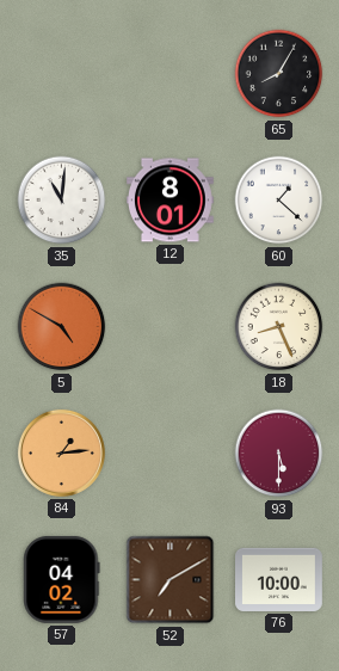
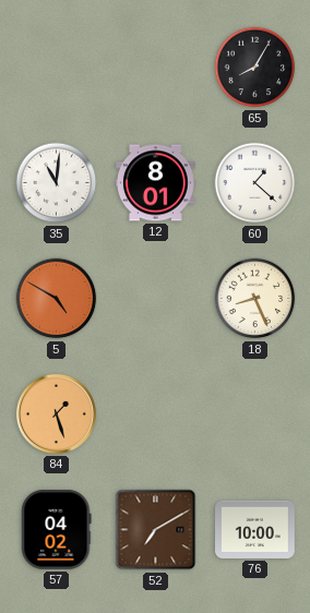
84: 1:14 -> 1:27 (56, 413)
93: 5:30 -> none (279, 454)
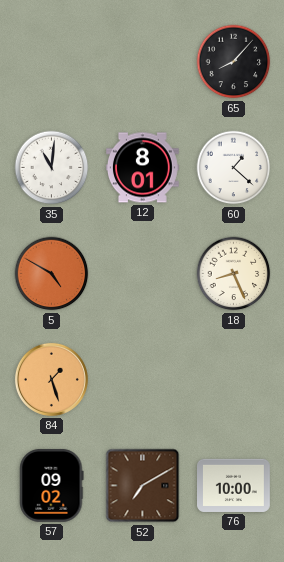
65: 8:05 -> 8:07 (234, 62)
57: 04:02 -> 09:02 (52, 485)
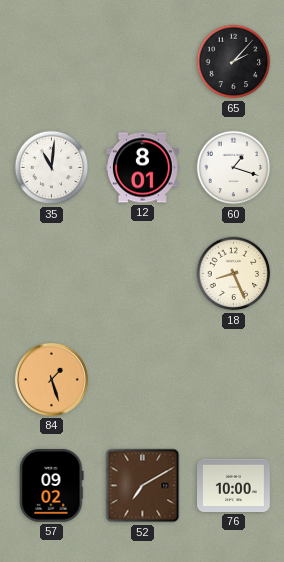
65: 8:07 -> 2:07 (234, 62)
60: 1:22 -> 1:18 (234, 168)
5: 4:50 -> none (52, 274)
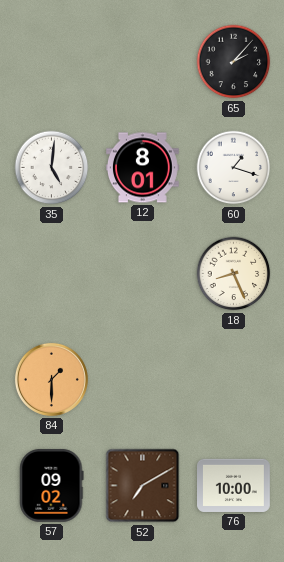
35: 11:01 -> 5:01 (52, 168)
84: 1:27 -> 1:30 (51, 379)
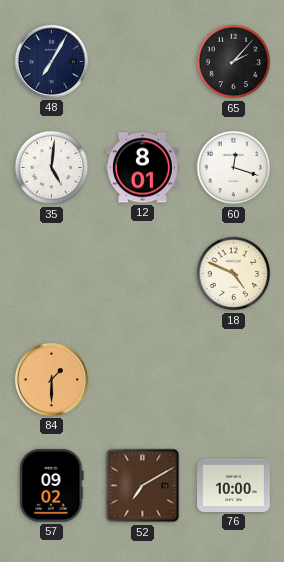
48: none -> 7:05 (51, 61)
60: 1:18 -> 12:18 (234, 168)
18: 8:26 -> 4:49 (234, 274)
